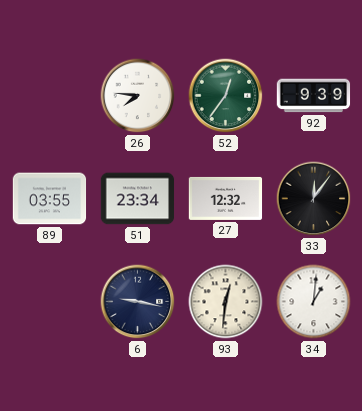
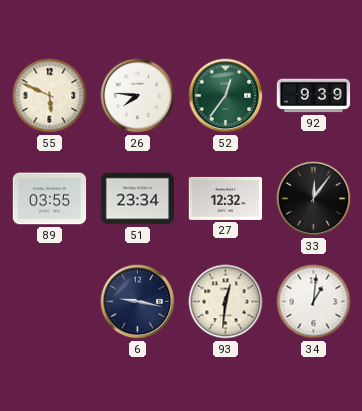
55: none -> 5:49 (50, 96)
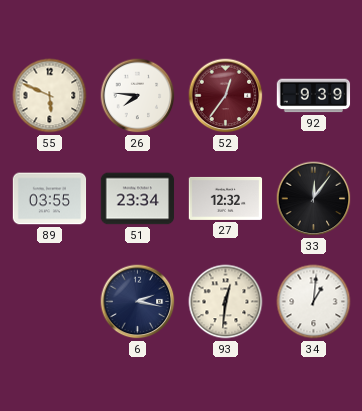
52 dial: green -> burgundy (226, 96)
6: 9:17 -> 2:17 (138, 302)
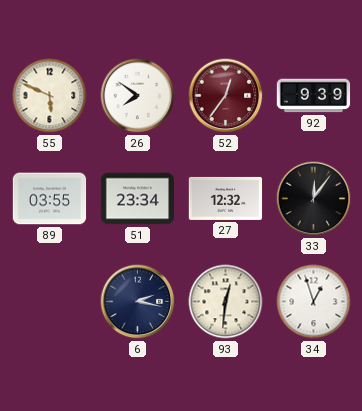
26: 7:46 -> 7:51 (138, 96)
34: 1:01 -> 12:57 (314, 302)
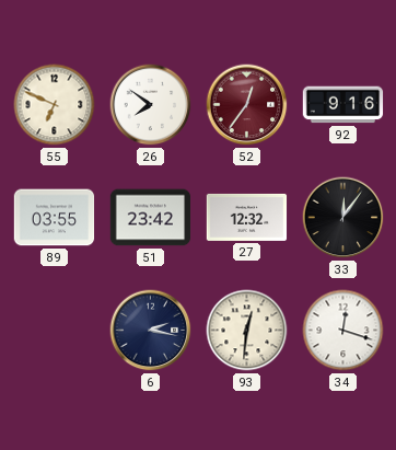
55: 5:49 -> 6:49 (55, 105)
92: 9:39 -> 9:16 (343, 105)
51: 23:34 -> 23:42 (151, 218)
34: 12:57 -> 12:18 (343, 331)
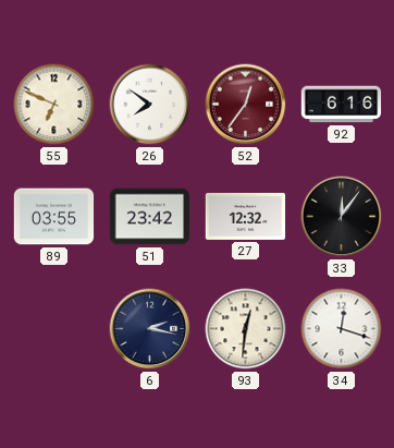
92: 9:16 -> 6:16 (342, 105)
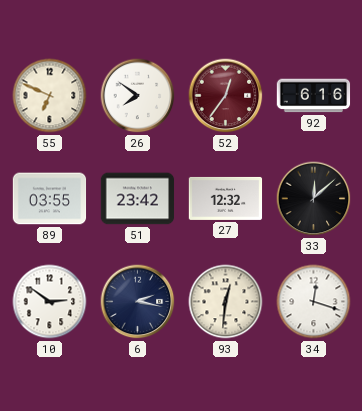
33: 12:06 -> 12:08 (314, 199)
10: none -> 2:51 (50, 302)
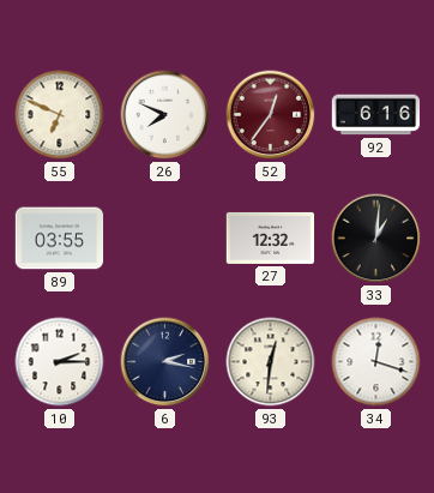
26: 7:51 -> 7:49 (165, 115)
51: 23:42 -> none (138, 199)
33: 12:08 -> 1:01 (376, 239)
10: 2:51 -> 2:15 (60, 362)
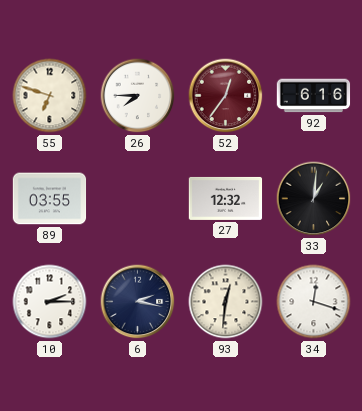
55: 6:49 -> 6:48 (50, 96)
26: 7:49 -> 7:45 (138, 96)
